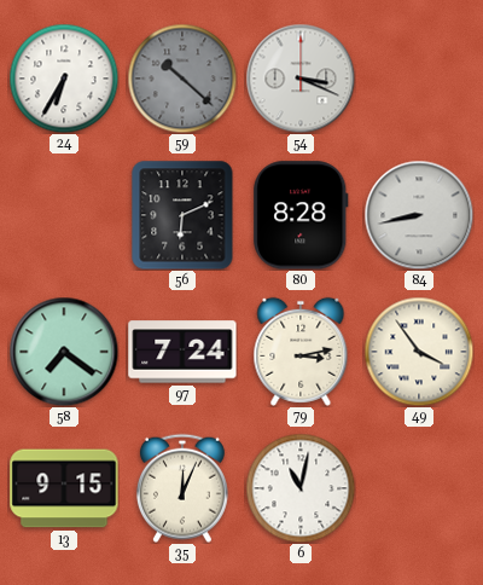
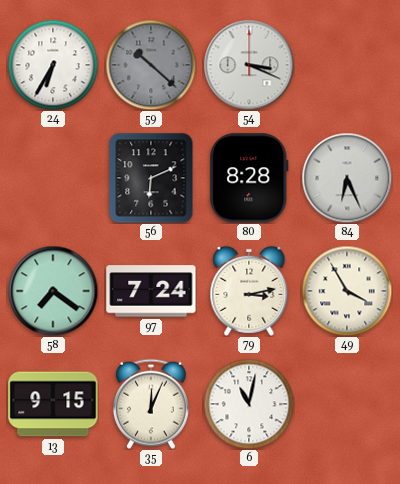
84: 8:43 -> 6:26 (347, 178)
49: 3:54 -> 3:55 (347, 291)
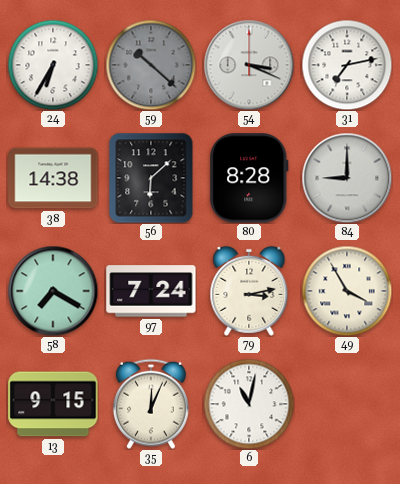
31: none -> 7:13 (347, 65)
38: none -> 14:38 (53, 178)
56: 6:11 -> 6:08 (151, 178)
84: 6:26 -> 9:00 (347, 178)
58: 7:21 -> 7:20 (53, 291)
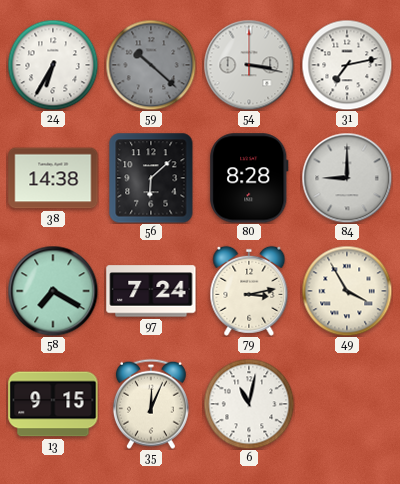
54: 3:19 -> 3:17 (249, 65)
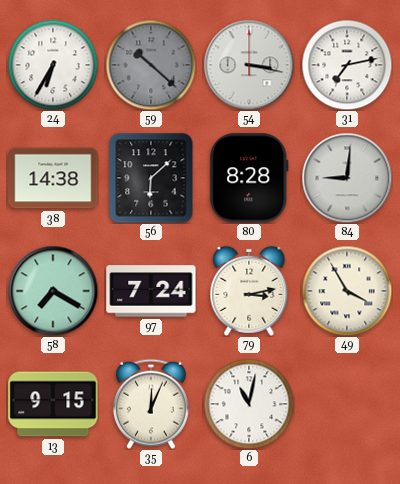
84: 9:00 -> 9:01 (347, 178)
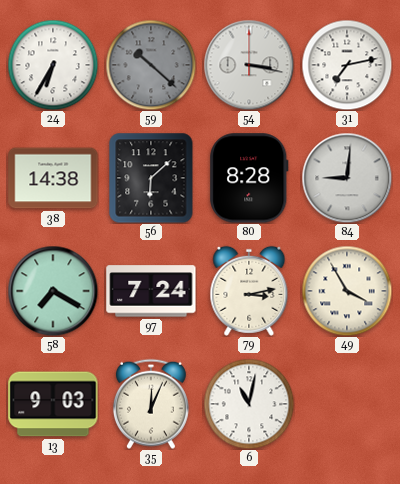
13: 9:15 -> 9:03 (53, 404)
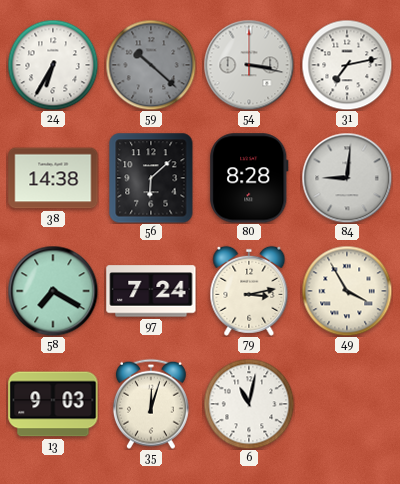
35: 12:04 -> 12:03 (151, 404)
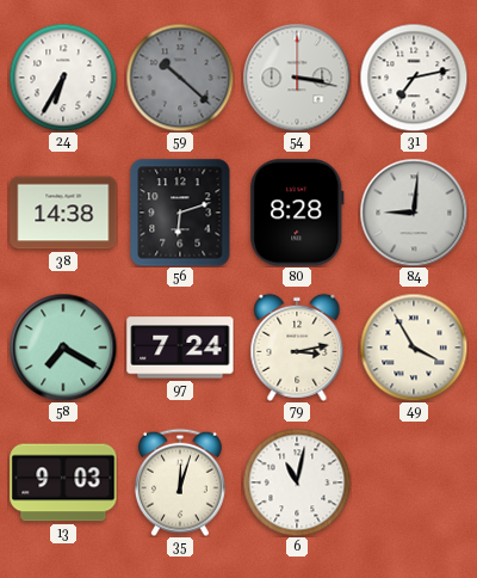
56: 6:08 -> 6:12 (180, 213)
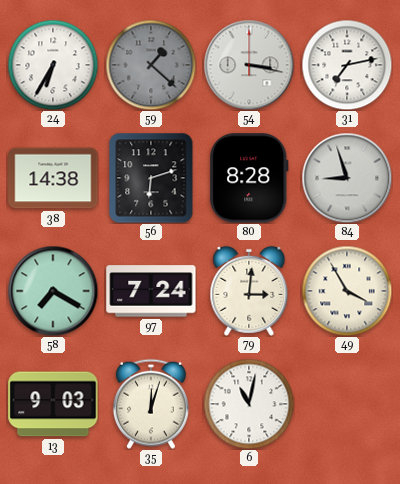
59: 10:22 -> 1:22 (151, 65)
84: 9:01 -> 8:57 (347, 178)
79: 3:13 -> 3:01 (249, 291)
